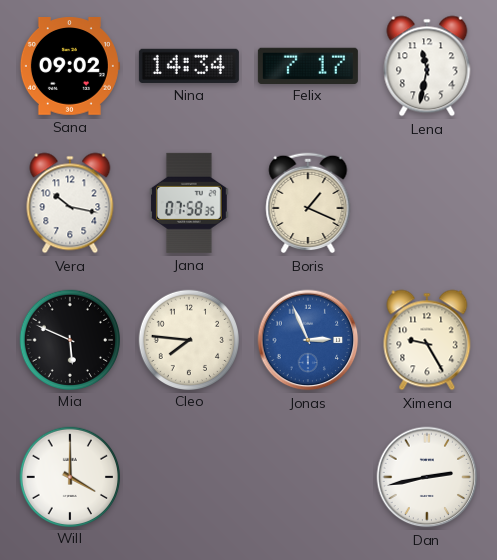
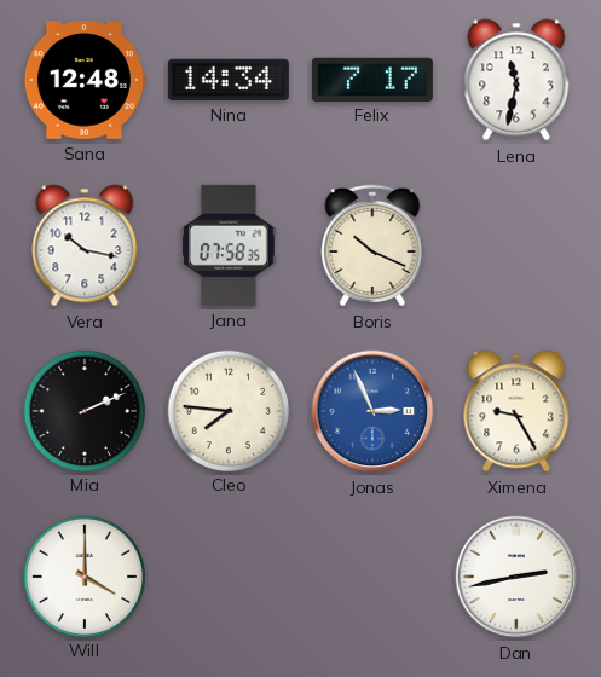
Sana: 09:02 -> 12:48 (85, 80)
Boris: 1:19 -> 10:19 (372, 245)
Mia: 5:49 -> 2:11 (83, 410)
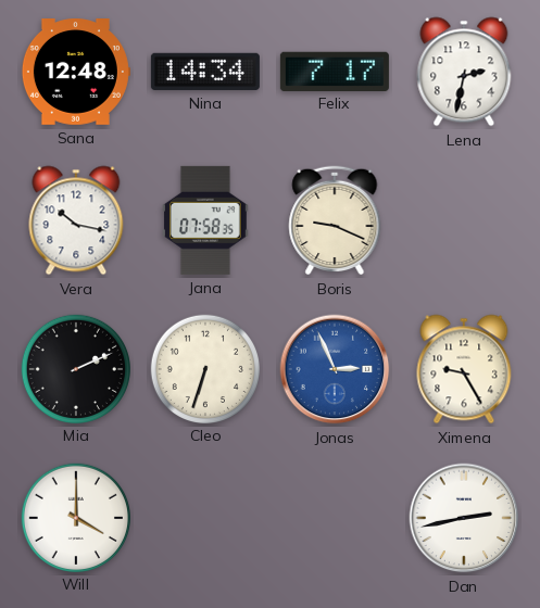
Lena: 11:32 -> 2:32 (464, 72)
Boris: 10:19 -> 9:19 (335, 220)
Cleo: 7:46 -> 6:33 (204, 368)
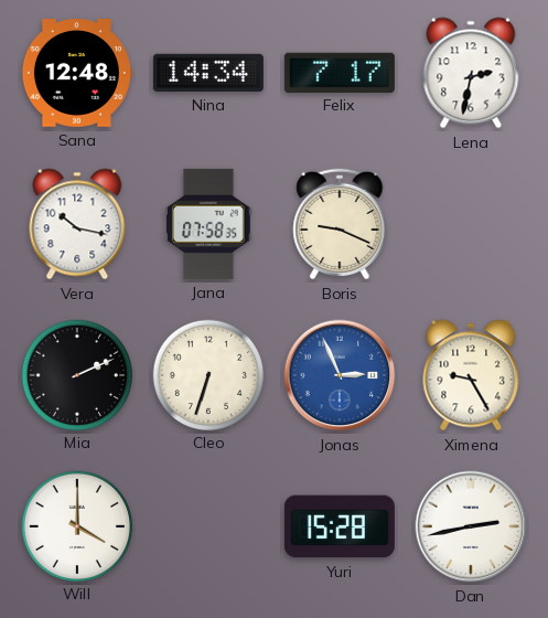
Yuri: none -> 15:28 (340, 526)
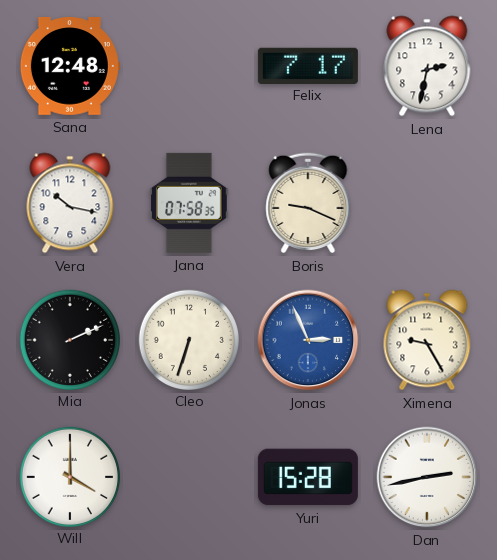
Nina: 14:34 -> none (208, 73)
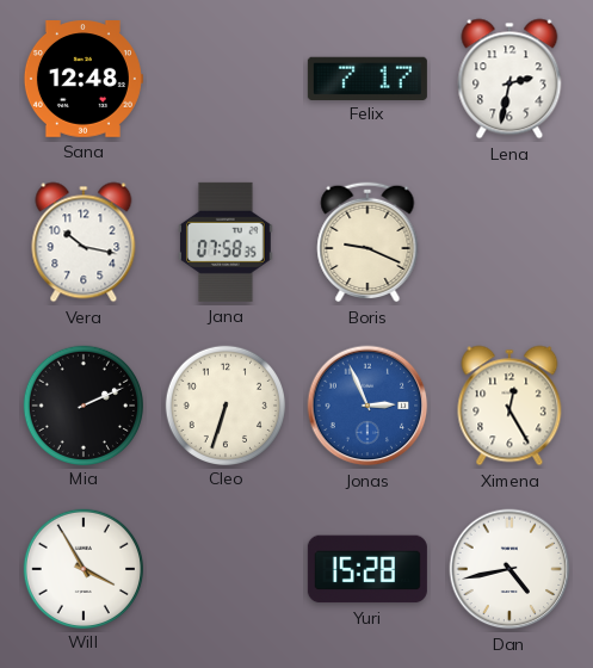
Ximena: 9:25 -> 12:25 (509, 406)
Will: 4:00 -> 3:55 (82, 568)
Dan: 2:43 -> 4:43 (509, 569)
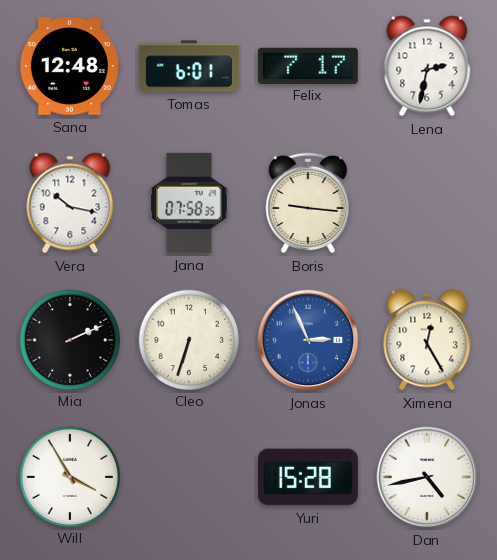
Tomas: none -> 6:01 (189, 66)
Boris: 9:19 -> 9:16 (308, 203)
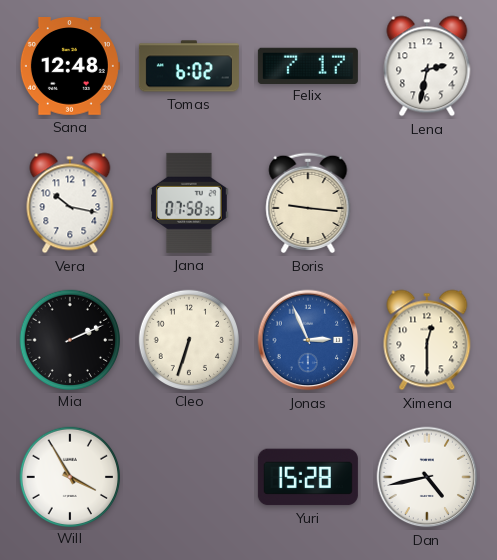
Tomas: 6:01 -> 6:02 (189, 66)
Ximena: 12:25 -> 12:30 (427, 340)
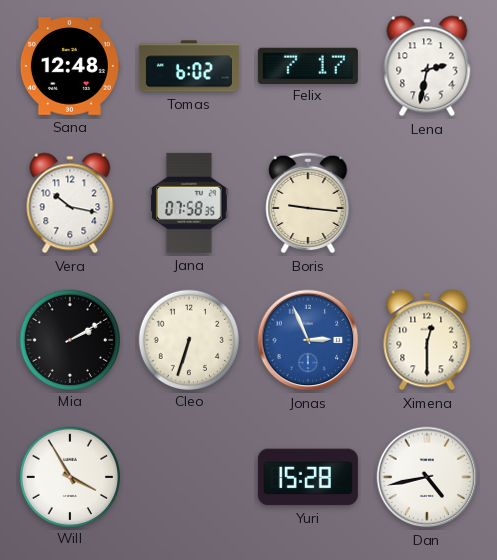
Mia: 2:11 -> 2:10 (69, 339)
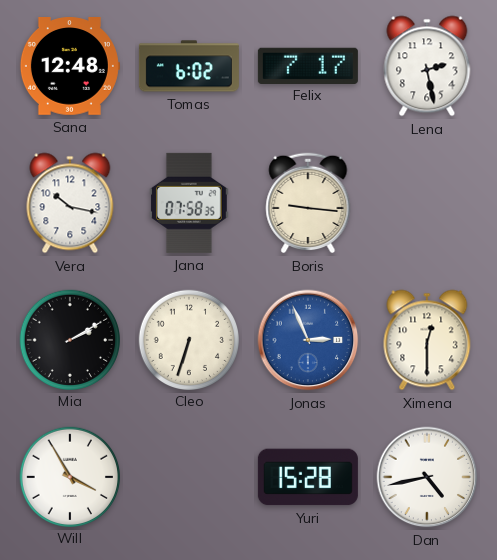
Lena: 2:32 -> 2:28 (427, 66)
